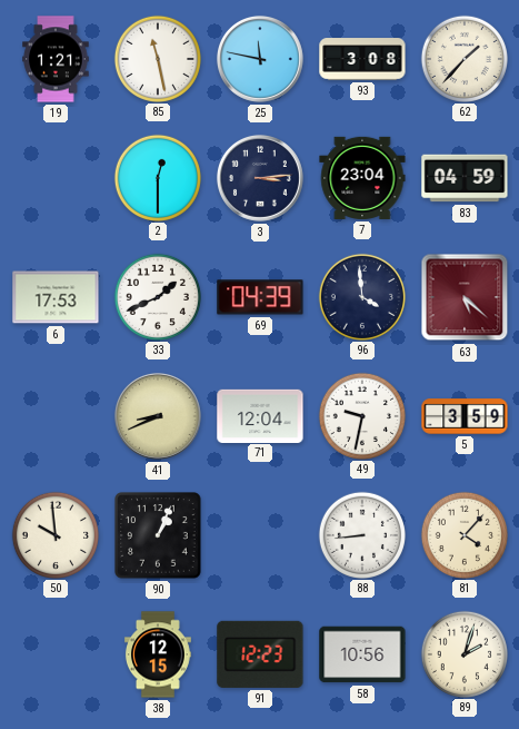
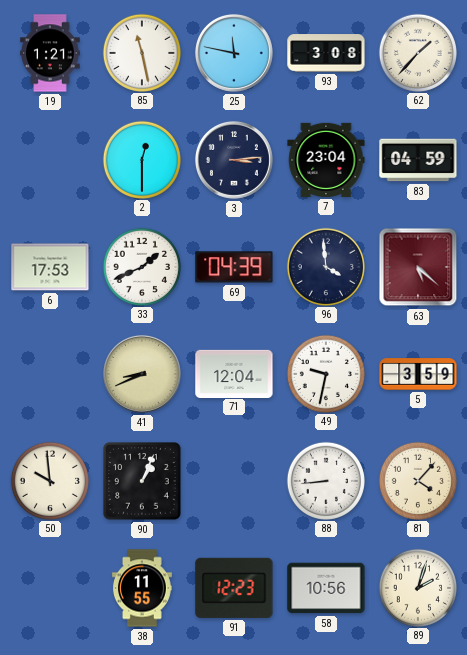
38: 12:15 -> 11:55 (142, 588)
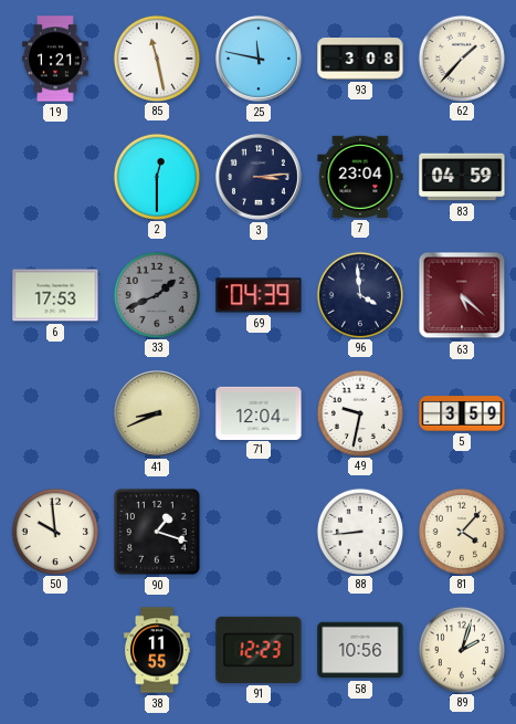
33 dial: white -> grey (156, 294)
90: 1:04 -> 1:18 (157, 532)
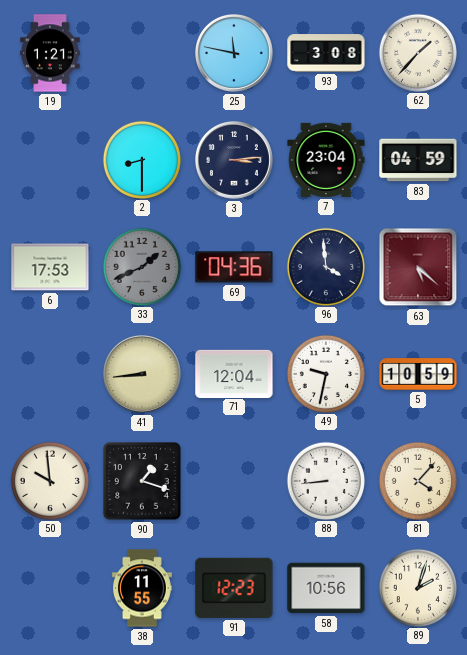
85: 11:28 -> none (156, 57)
2: 12:30 -> 8:30 (141, 159)
69: 04:39 -> 04:36 (234, 267)
41: 8:41 -> 8:44 (142, 374)
5: 3:59 -> 10:59 (418, 374)
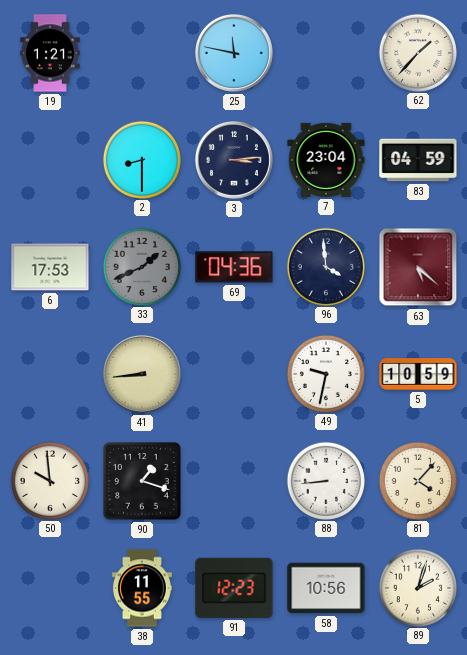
93: 3:08 -> none (326, 53)
71: 12:04 -> none (234, 373)
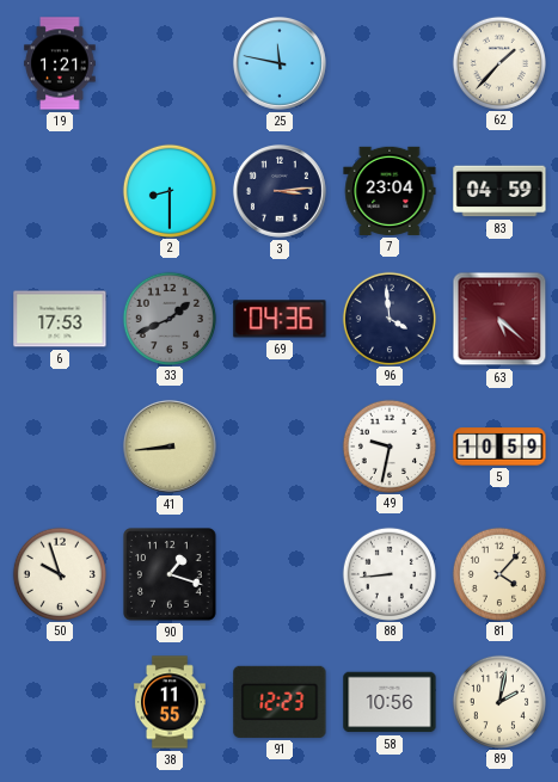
50: 9:59 -> 9:57 (59, 573)
89: 2:03 -> 2:02 (498, 701)
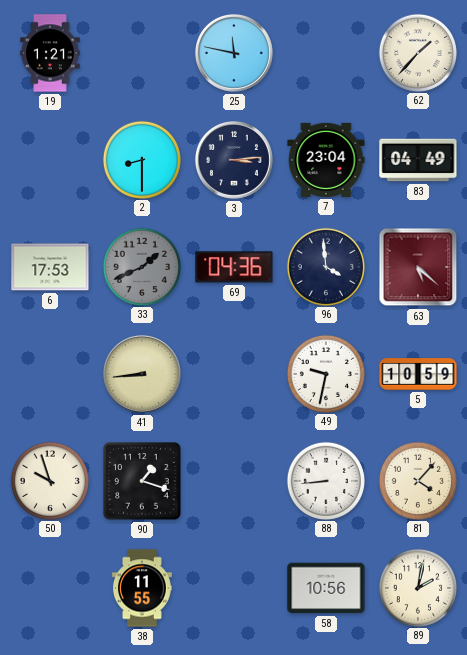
83: 04:59 -> 04:49 (418, 160)
91: 12:23 -> none (280, 702)
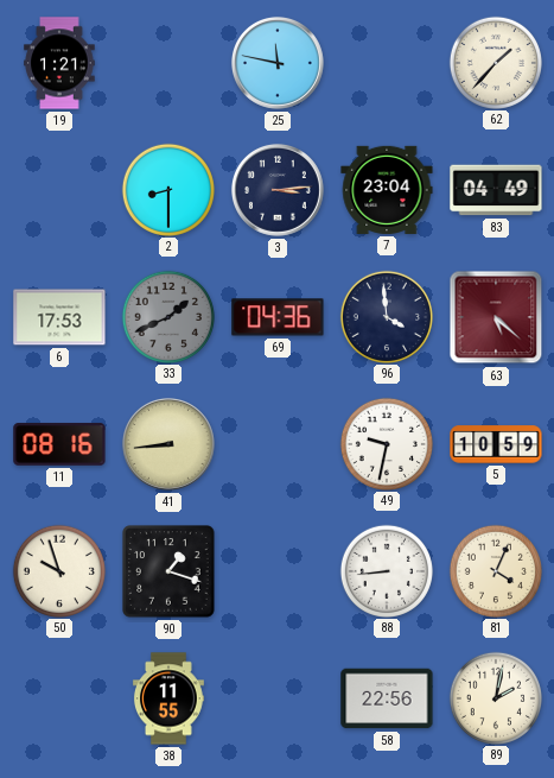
11: none -> 08:16 (59, 444)
81: 4:07 -> 4:04 (495, 570)
58: 10:56 -> 22:56 (387, 698)
